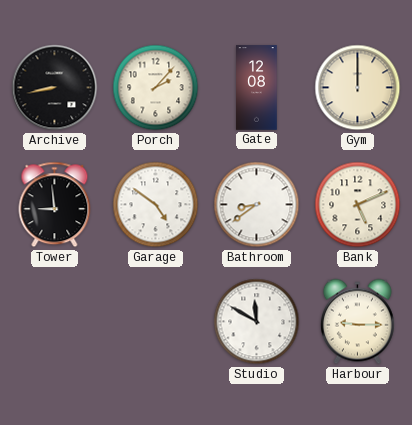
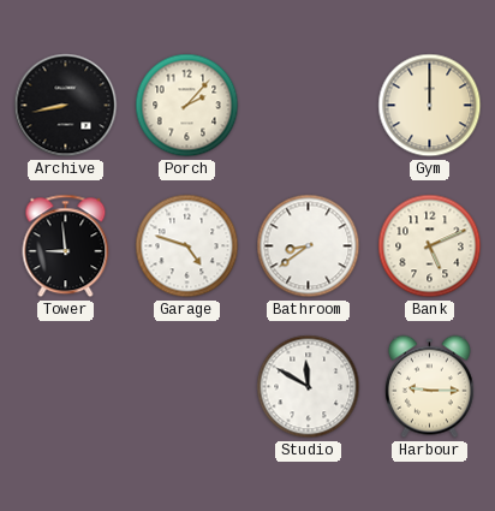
Gate: 12:08 -> none (257, 88)
Garage: 4:51 -> 4:48 (187, 246)
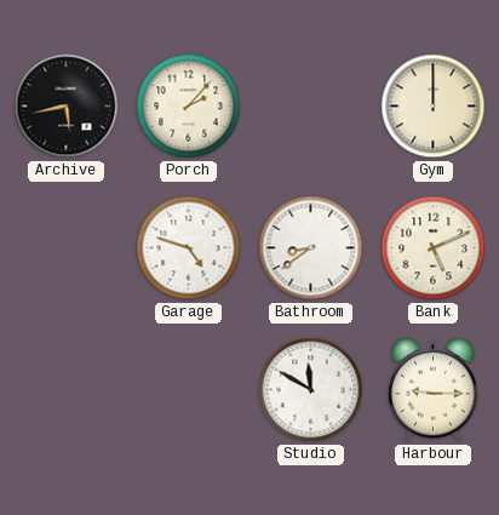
Archive: 8:43 -> 5:43 (67, 107)
Tower: 8:59 -> none (66, 246)
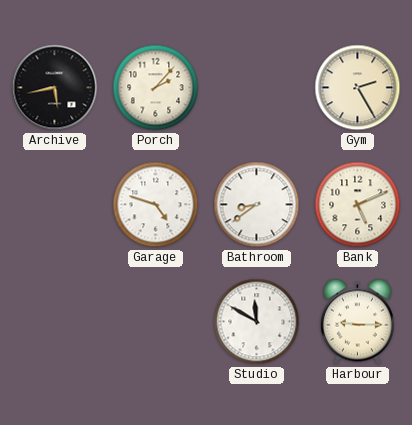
Gym: 12:00 -> 2:25 (358, 88)
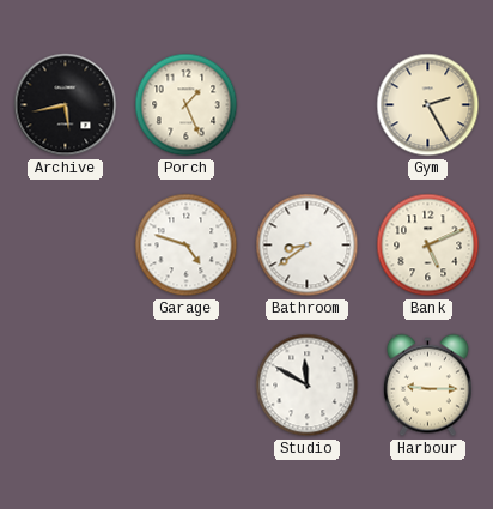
Porch: 2:07 -> 1:26 (187, 105)
